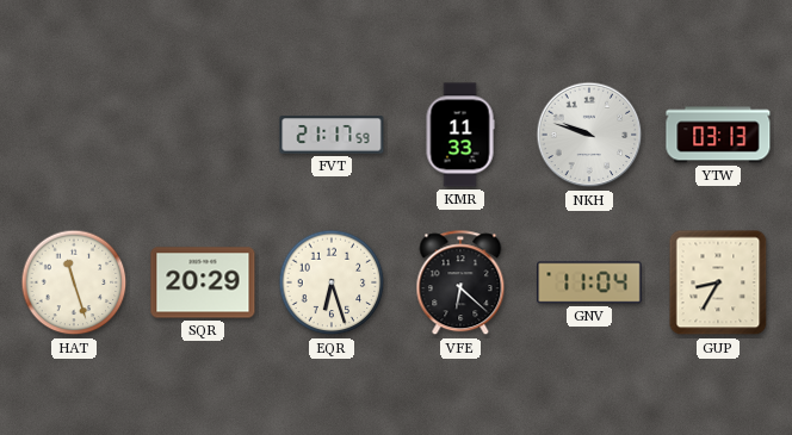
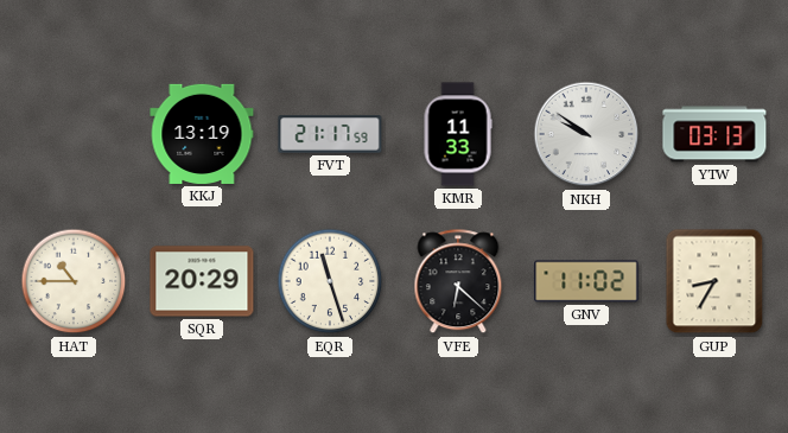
KKJ: none -> 13:19 (202, 134)
NKH: 9:48 -> 9:51 (586, 134)
HAT: 11:27 -> 10:45 (74, 281)
EQR: 6:27 -> 11:27 (330, 281)
GNV: 11:04 -> 11:02 (586, 281)
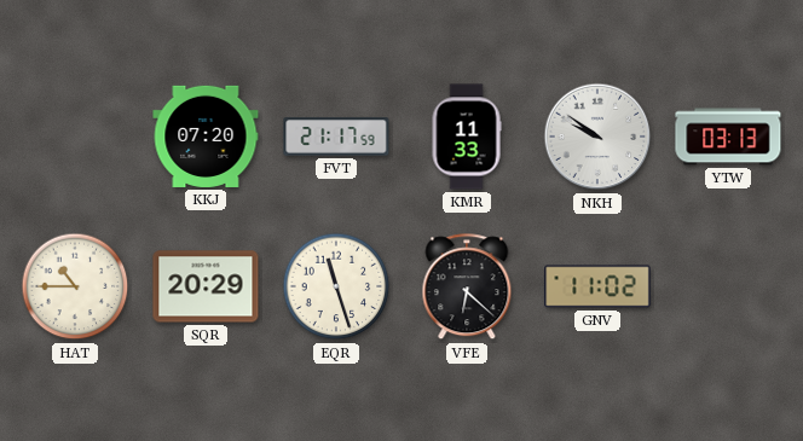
KKJ: 13:19 -> 07:20 (206, 137)
GUP: 8:35 -> none (714, 281)
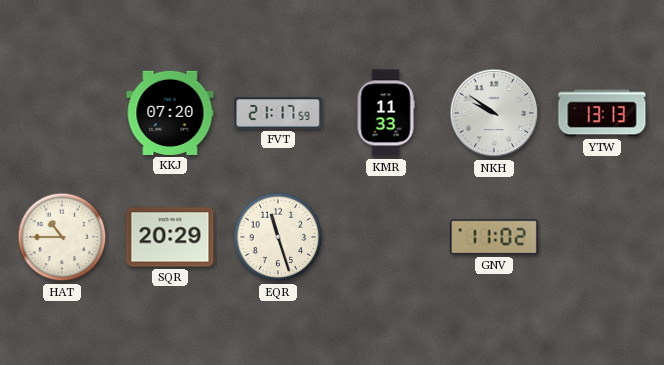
YTW: 03:13 -> 13:13 (602, 113)
VFE: 6:22 -> none (467, 288)
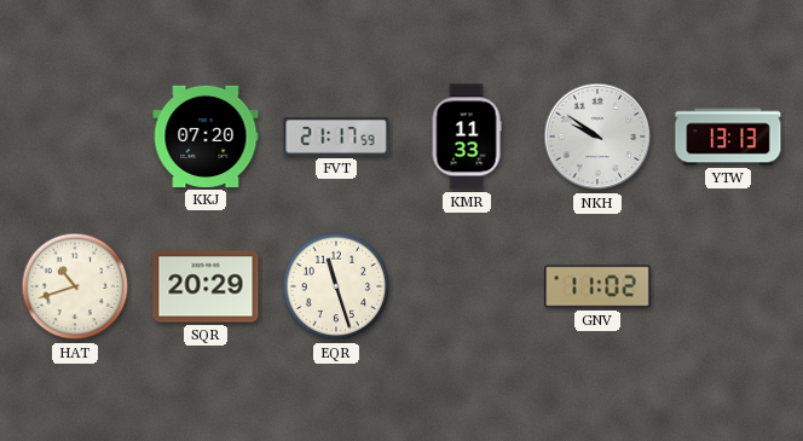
HAT: 10:45 -> 10:42 (75, 286)
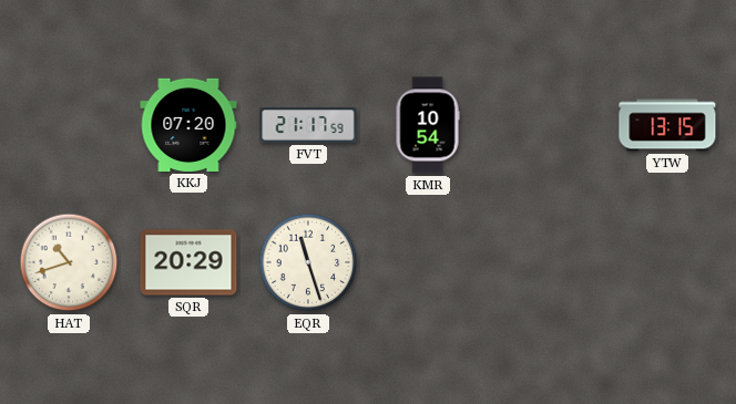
KMR: 11:33 -> 10:54 (428, 125)
NKH: 9:51 -> none (597, 137)
YTW: 13:13 -> 13:15 (667, 125)
GNV: 11:02 -> none (597, 286)
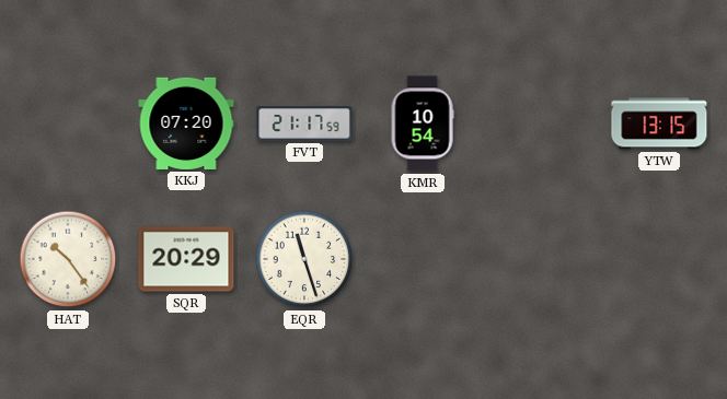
HAT: 10:42 -> 10:24 (68, 259)
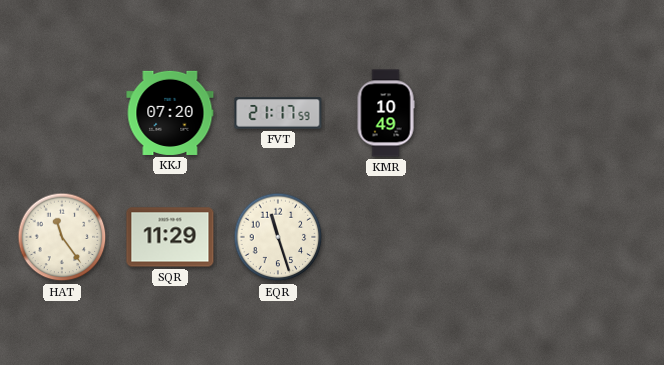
KMR: 10:54 -> 10:49 (386, 113)
YTW: 13:15 -> none (659, 124)
HAT: 10:24 -> 11:24 (62, 237)
SQR: 20:29 -> 11:29 (170, 237)
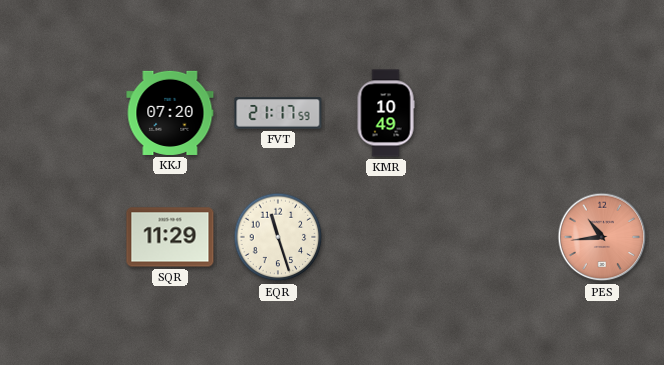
HAT: 11:24 -> none (62, 237)
PES: none -> 10:44 (602, 237)
